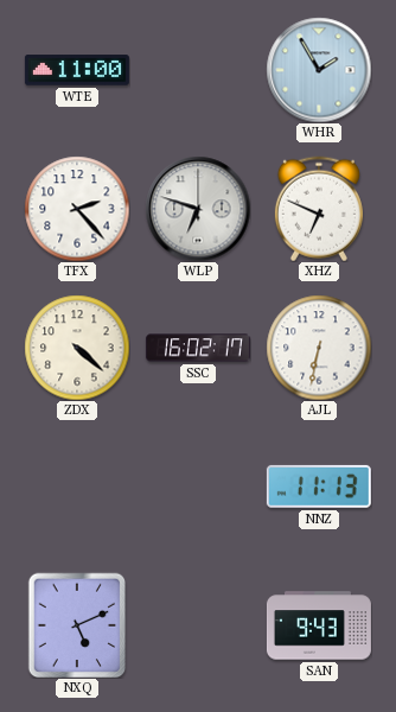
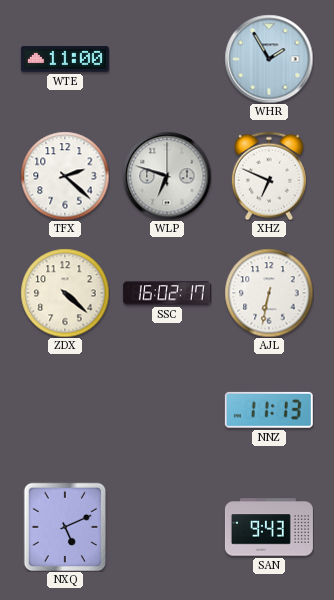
TFX: 2:23 -> 2:22 (65, 176)
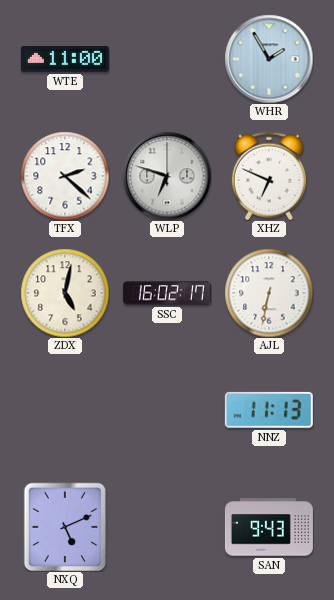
ZDX: 4:22 -> 5:02 (65, 293)
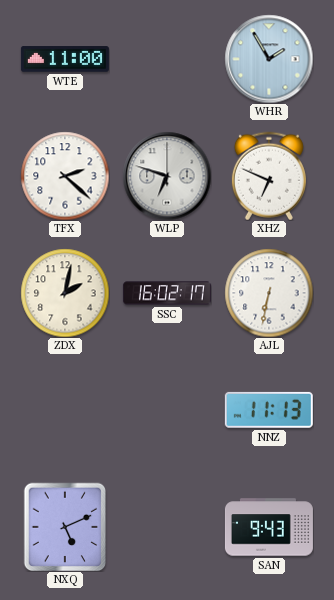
ZDX: 5:02 -> 2:02 (65, 293)
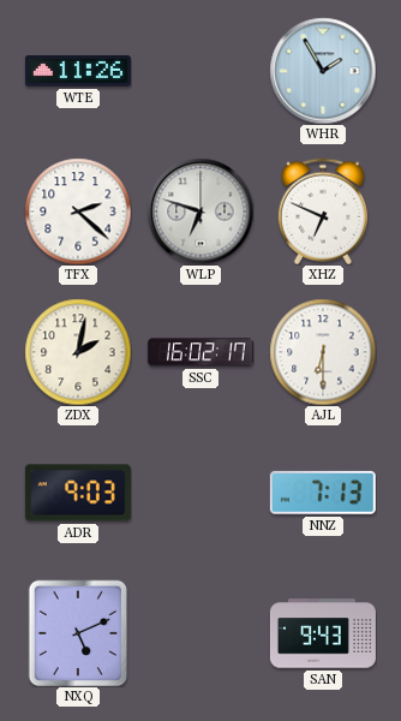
WTE: 11:00 -> 11:26 (78, 71)
AJL: 6:32 -> 6:30 (323, 352)
ADR: none -> 9:03 (78, 493)
NNZ: 11:13 -> 7:13 (323, 493)
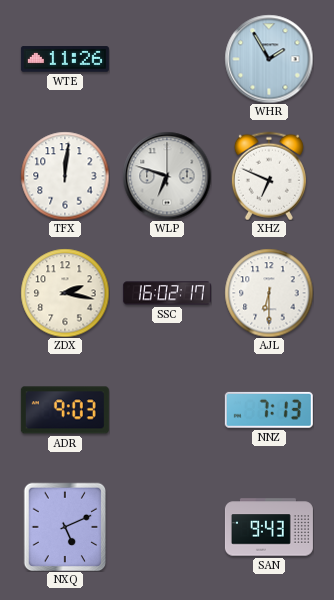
TFX: 2:22 -> 12:01 (65, 176)
ZDX: 2:02 -> 2:17 (65, 293)
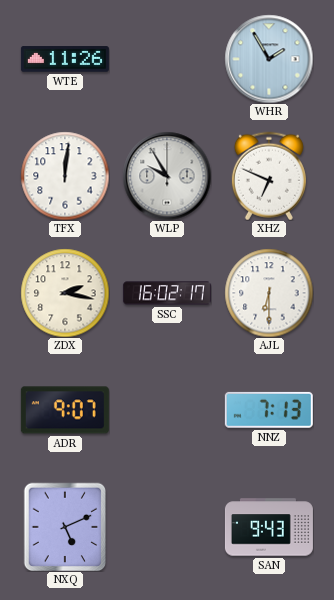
WLP: 6:48 -> 9:55 (167, 176)
ADR: 9:03 -> 9:07 (65, 410)
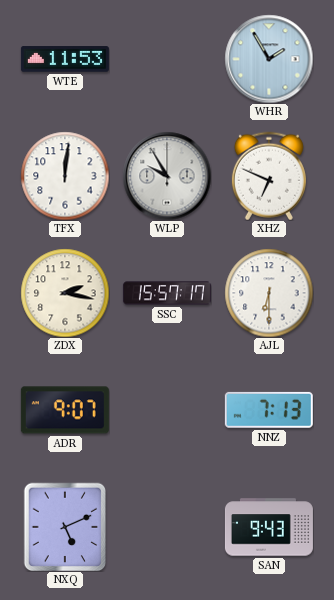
WTE: 11:26 -> 11:53 (65, 59)
SSC: 16:02 -> 15:57 (167, 293)
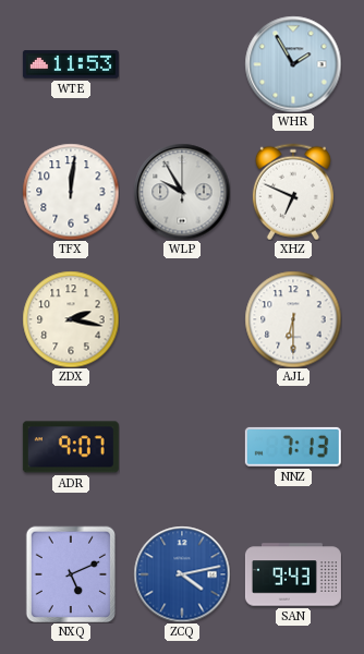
SSC: 15:57 -> none (167, 293)
ZCQ: none -> 4:13 (182, 574)
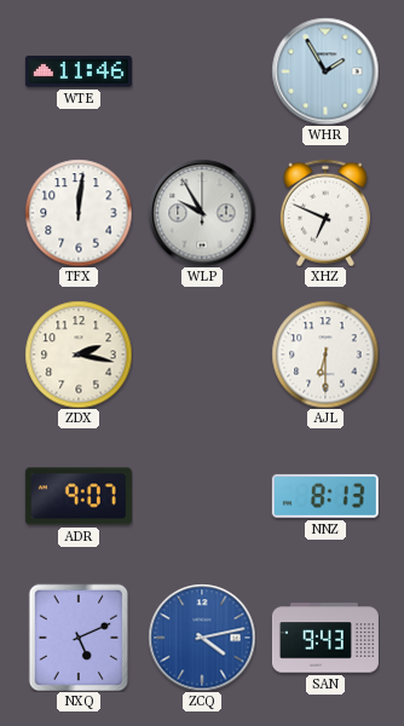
WTE: 11:53 -> 11:46 (79, 71)
NNZ: 7:13 -> 8:13 (325, 496)
